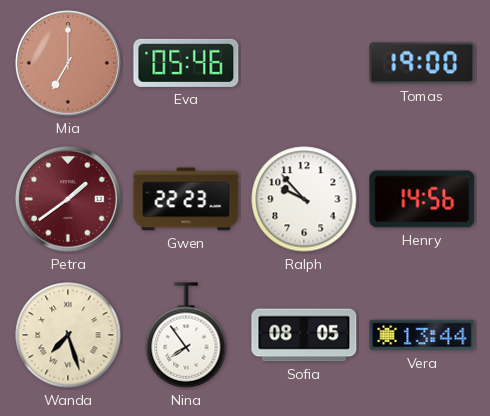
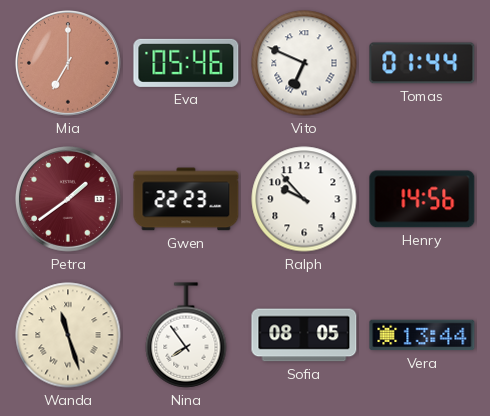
Vito: none -> 6:49 (304, 63)
Tomas: 19:00 -> 01:44 (422, 63)
Wanda: 7:27 -> 11:27 (68, 335)
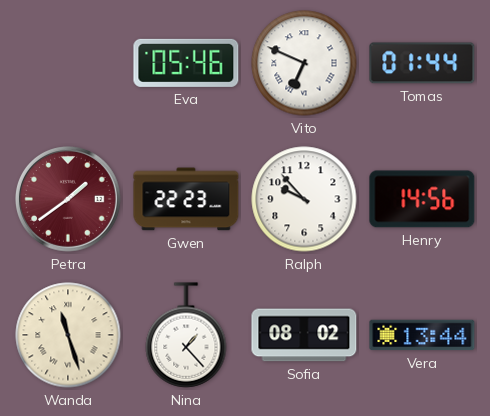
Mia: 7:00 -> none (69, 64)
Nina: 7:54 -> 1:23 (186, 335)
Sofia: 08:05 -> 08:02 (304, 335)
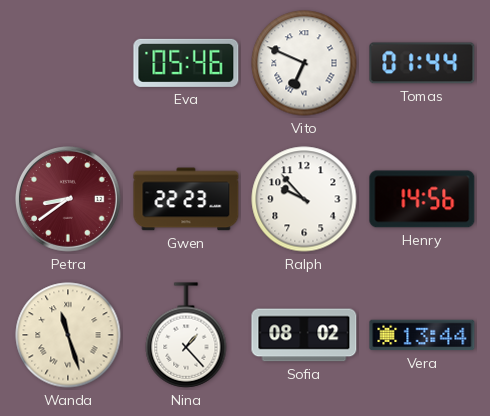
Petra: 1:39 -> 8:39 (69, 200)
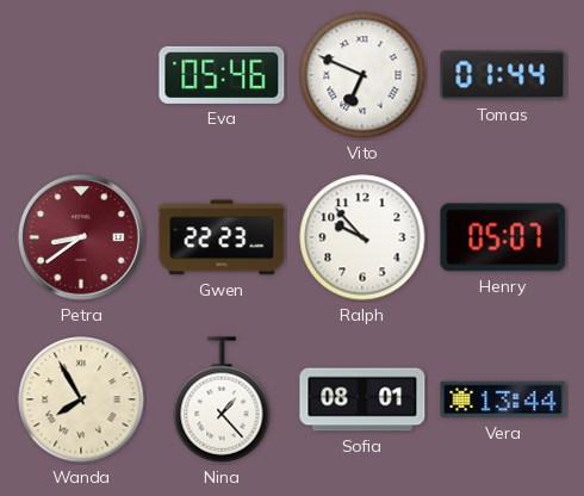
Henry: 14:56 -> 05:07 (503, 237)
Wanda: 11:27 -> 7:55 (81, 399)
Sofia: 08:02 -> 08:01 (362, 399)
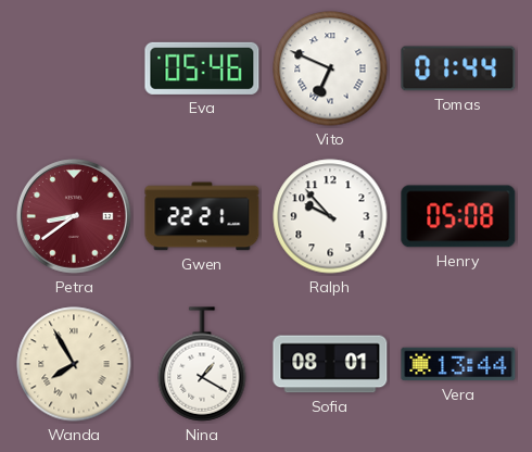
Gwen: 22:23 -> 22:21 (202, 216)
Henry: 05:07 -> 05:08 (458, 216)
Nina: 1:23 -> 1:20 (202, 364)
